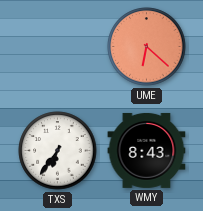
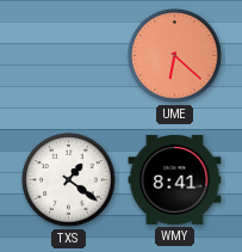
TXS: 6:36 -> 1:21 (69, 180)
WMY: 8:43 -> 8:41 (175, 179)
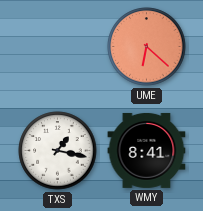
TXS: 1:21 -> 1:17 (58, 151)
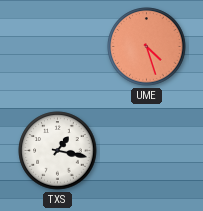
UME: 6:22 -> 4:27 (147, 47)
WMY: 8:41 -> none (147, 150)
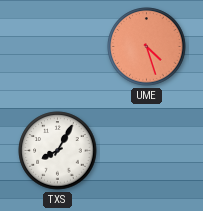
TXS: 1:17 -> 8:05 (58, 151)
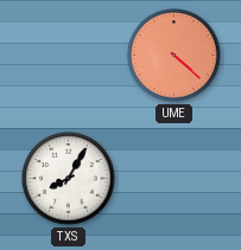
UME: 4:27 -> 4:22 (175, 56)
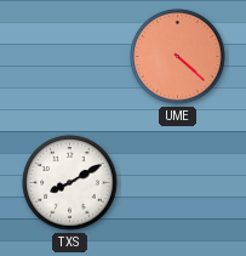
TXS: 8:05 -> 8:10 (70, 183)
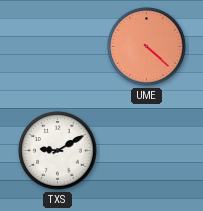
TXS: 8:10 -> 9:10 (58, 151)
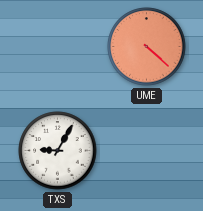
TXS: 9:10 -> 9:05 (58, 151)
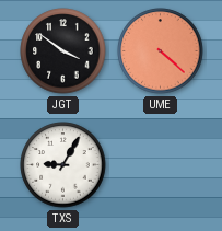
JGT: none -> 3:51 (63, 51)
